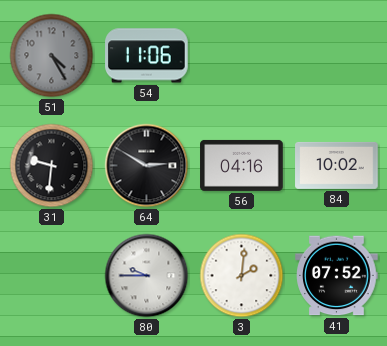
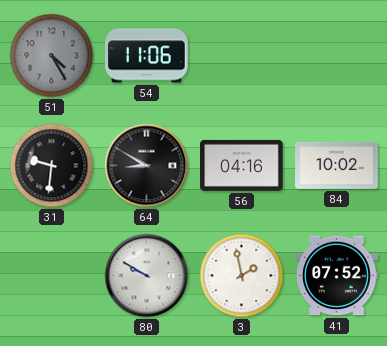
64: 2:50 -> 8:50 (147, 166)
80: 9:45 -> 9:50 (147, 276)
3: 2:01 -> 1:58 (242, 276)
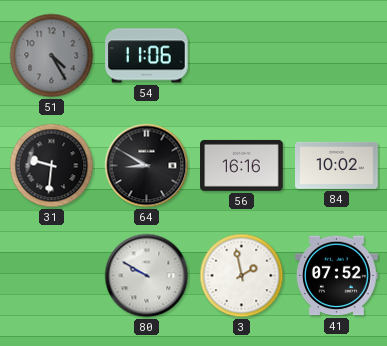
56: 04:16 -> 16:16 (242, 165)
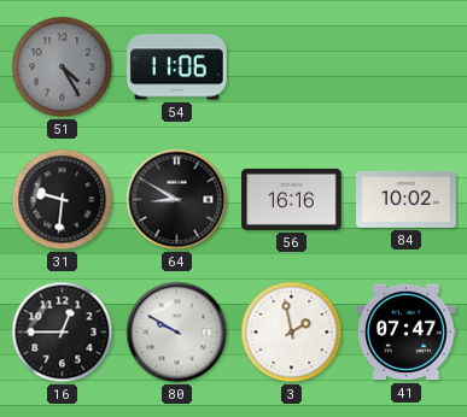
16: none -> 12:45 (63, 333)
41: 07:52 -> 07:47 (407, 333)
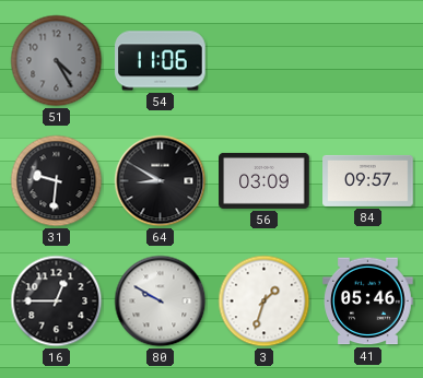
56: 16:16 -> 03:09 (265, 180)
84: 10:02 -> 09:57 (368, 180)
3: 1:58 -> 1:33 (265, 302)
41: 07:47 -> 05:46 (368, 302)
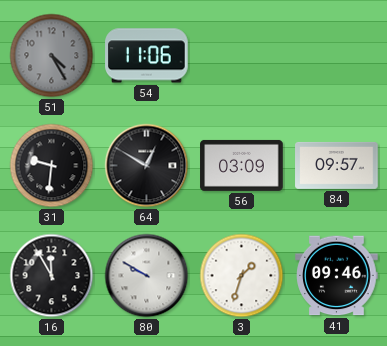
64: 8:50 -> 12:50 (147, 166)
16: 12:45 -> 11:55 (52, 276)
41: 05:46 -> 09:46 (337, 276)
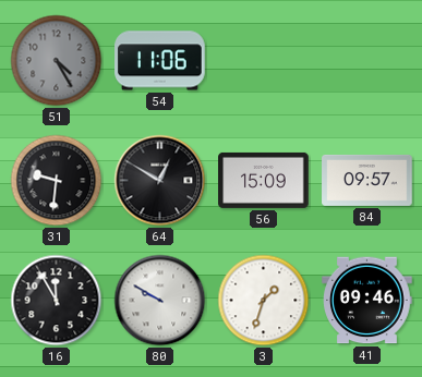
56: 03:09 -> 15:09 (264, 180)
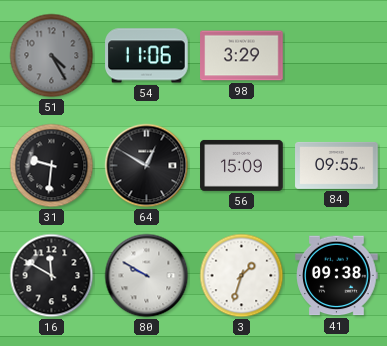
98: none -> 3:29 (242, 56)
84: 09:57 -> 09:55 (337, 165)
16: 11:55 -> 11:50 (52, 276)
41: 09:46 -> 09:38 (337, 276)
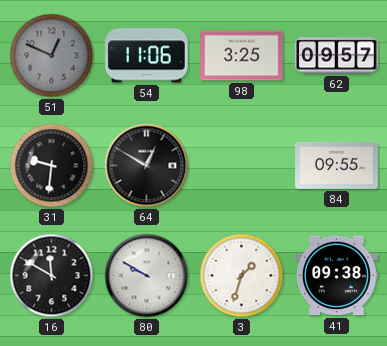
51: 4:25 -> 12:49 (52, 56)
98: 3:29 -> 3:25 (242, 56)
62: none -> 09:57 (337, 56)
56: 15:09 -> none (242, 165)
